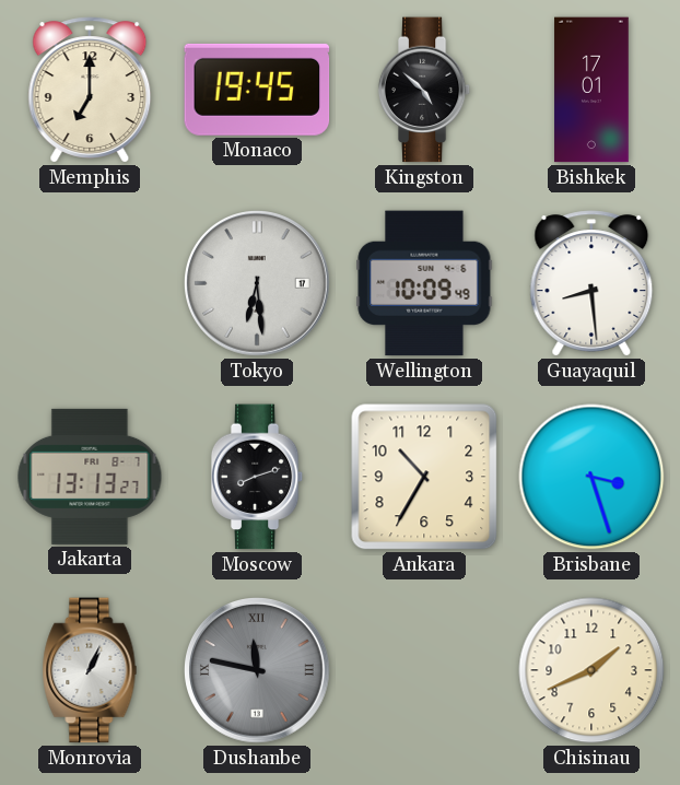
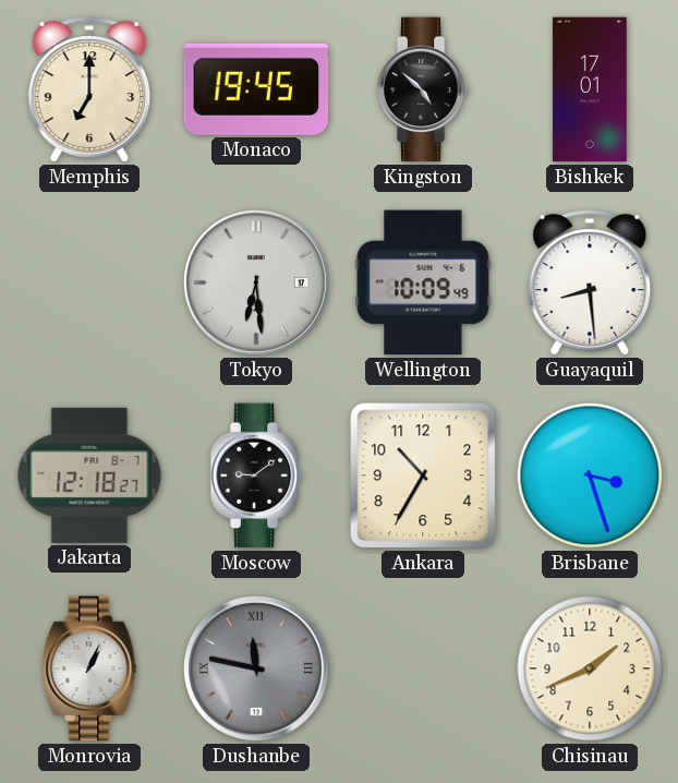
Jakarta: 13:13 -> 12:18 (89, 475)
Moscow: 8:12 -> 9:09 (256, 475)
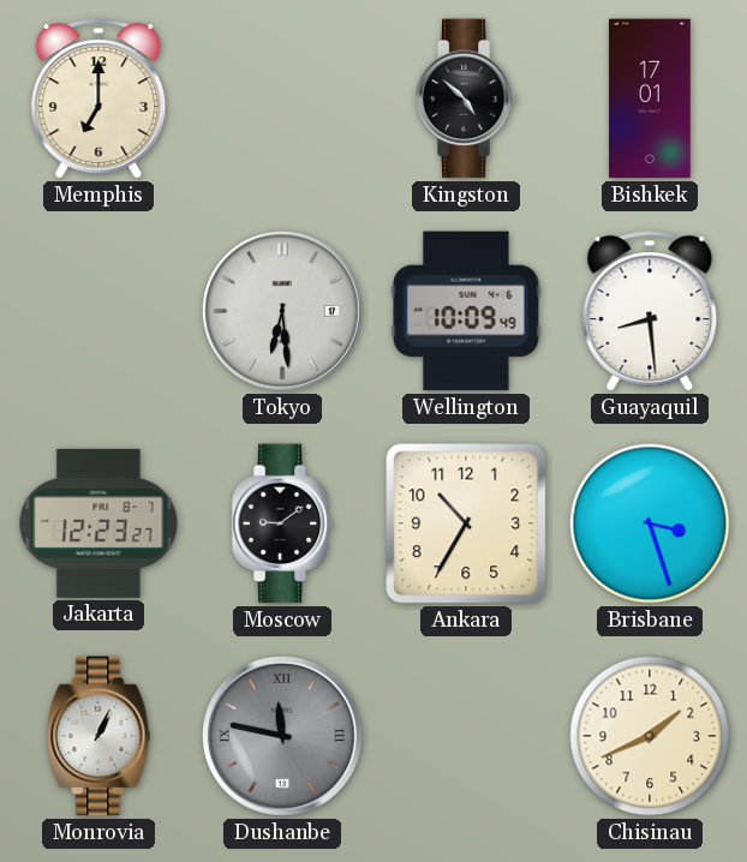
Monaco: 19:45 -> none (256, 89)
Jakarta: 12:18 -> 12:23 (98, 523)
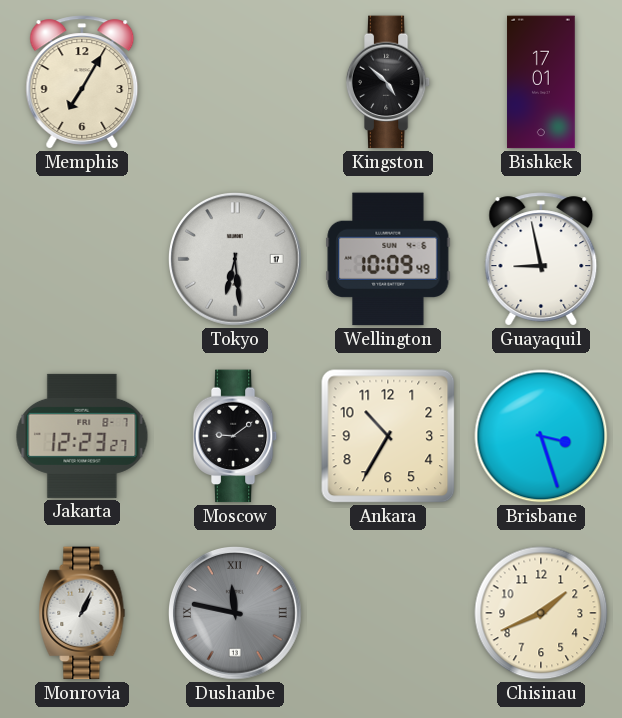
Memphis: 7:00 -> 7:05 (82, 82)
Guayaquil: 8:29 -> 8:58 (541, 259)
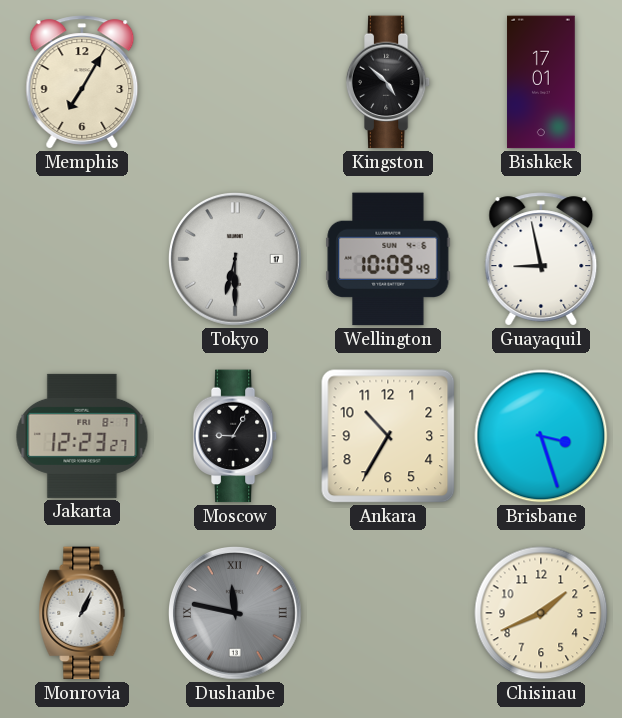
Tokyo: 6:29 -> 6:30 (236, 260)
Moscow: 9:09 -> 9:05 (235, 436)
